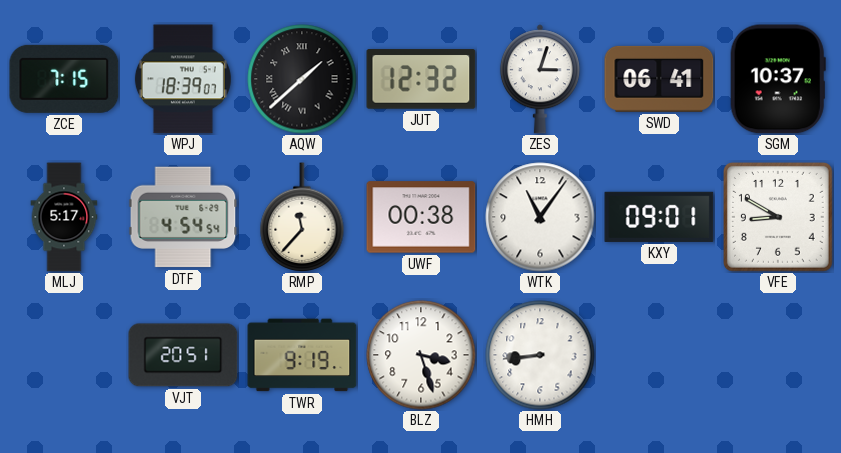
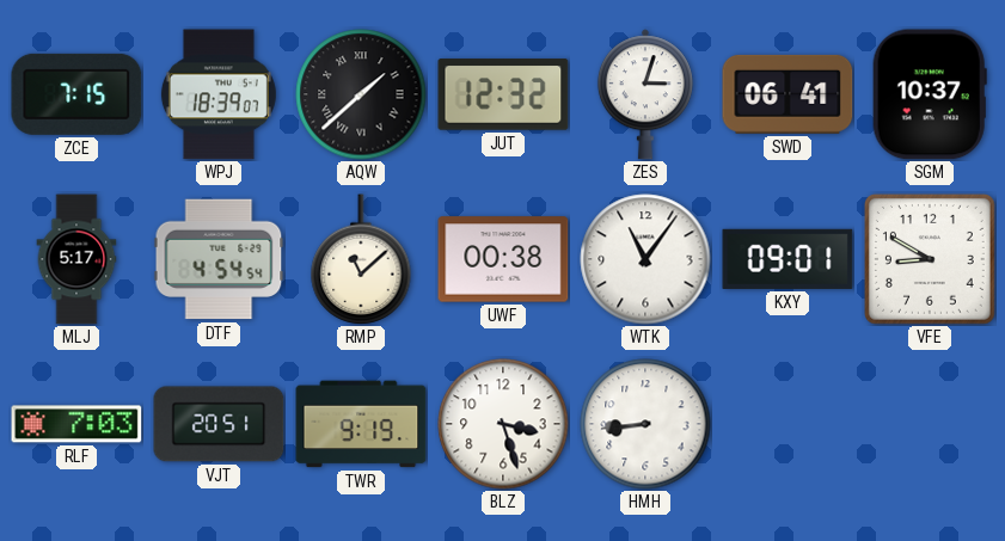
RMP: 11:37 -> 11:08 (361, 259)
RLF: none -> 7:03 (76, 424)
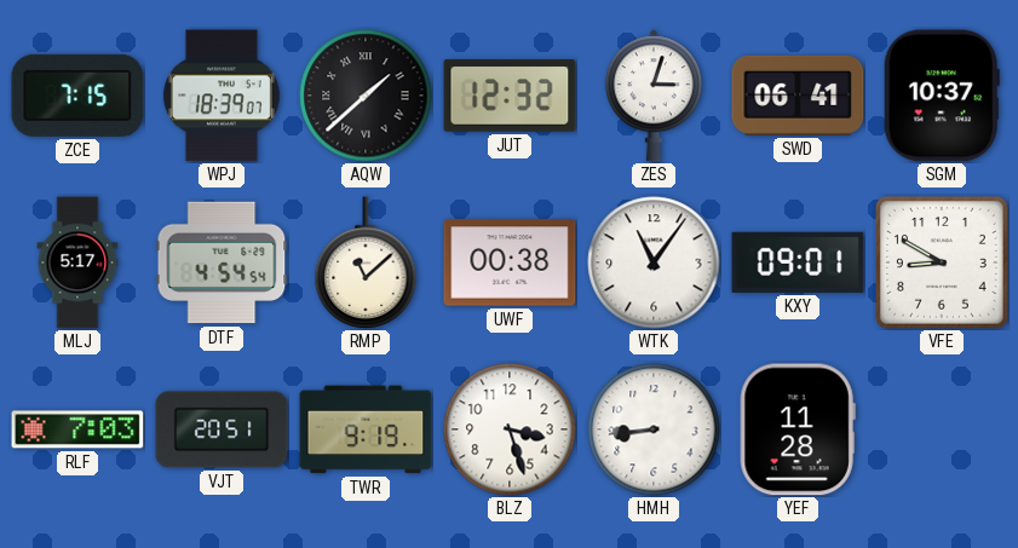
YEF: none -> 11:28 (798, 429)
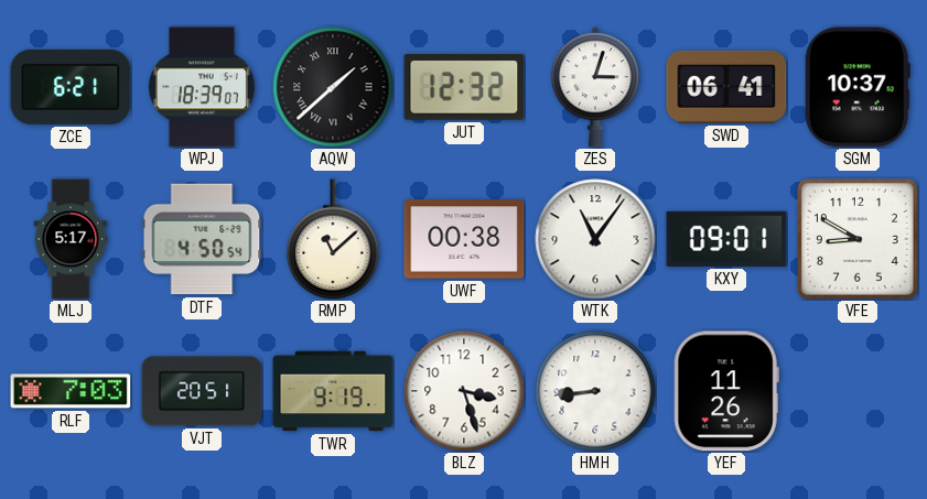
ZCE: 7:15 -> 6:21 (71, 87)
DTF: 4:54 -> 4:50 (202, 239)
YEF: 11:28 -> 11:26 (726, 391)
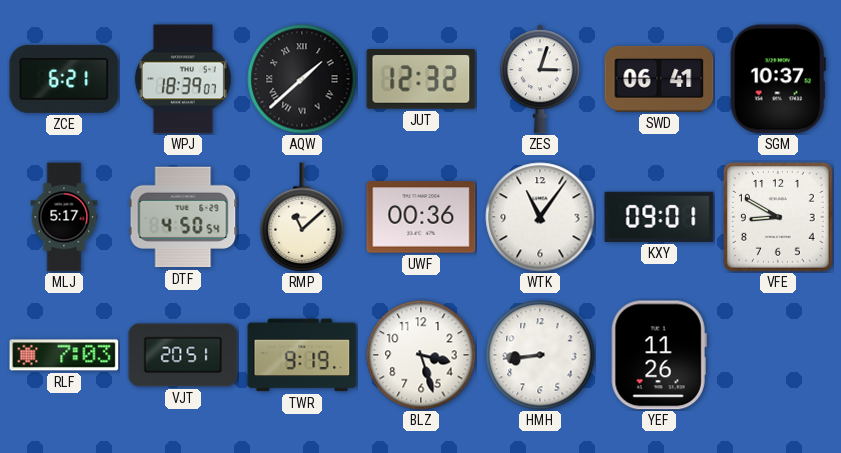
UWF: 00:38 -> 00:36 (421, 217)
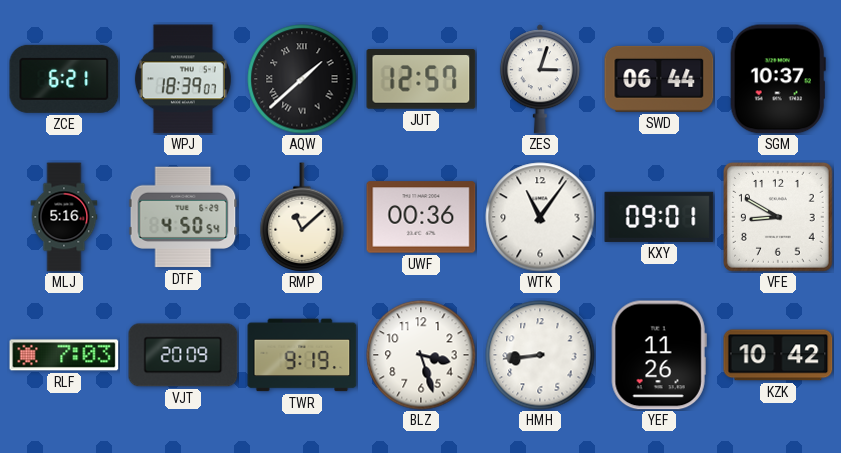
JUT: 12:32 -> 12:57 (421, 79)
SWD: 06:41 -> 06:44 (659, 79)
MLJ: 5:17 -> 5:16 (64, 217)
VJT: 20:51 -> 20:09 (183, 355)
KZK: none -> 10:42 (778, 355)
